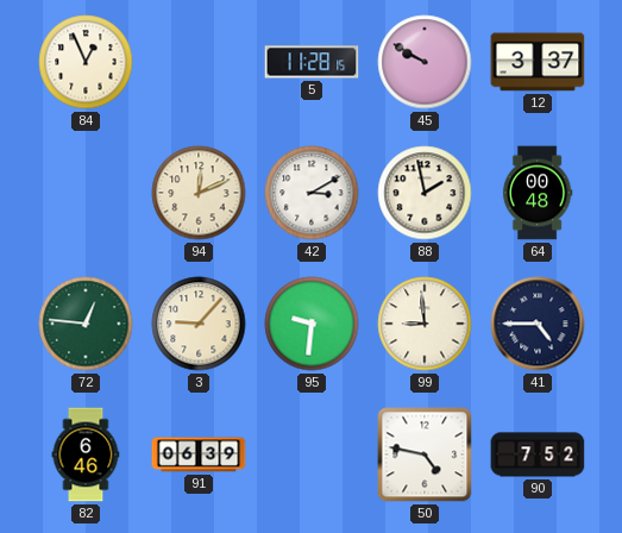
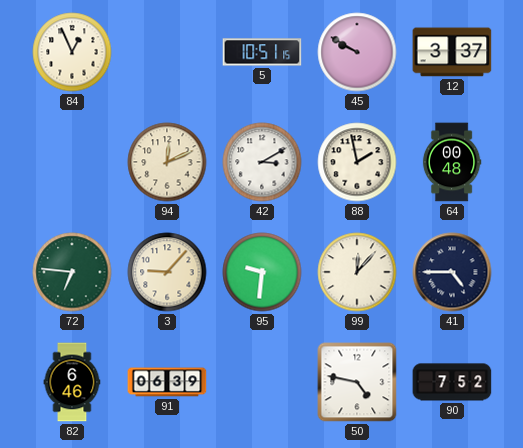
5: 11:28 -> 10:51 (262, 52)
72: 12:46 -> 6:46 (72, 272)
99: 8:59 -> 12:07 (357, 272)
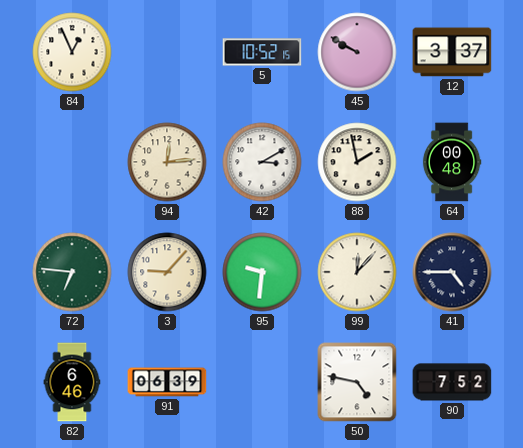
5: 10:51 -> 10:52 (262, 52)
94: 12:11 -> 12:14 (167, 162)
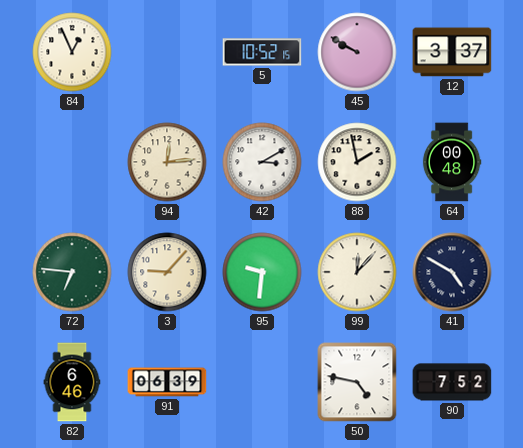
41: 4:45 -> 4:50 (452, 272)
